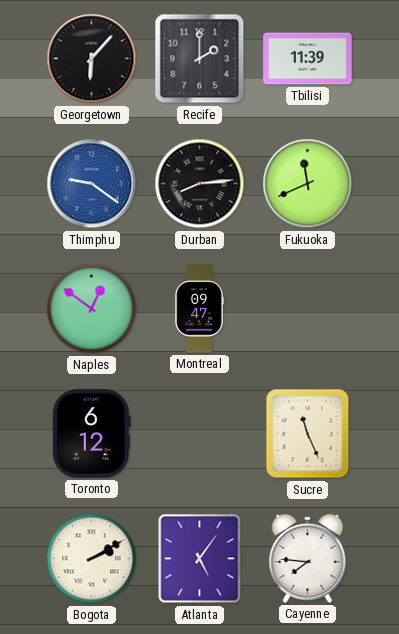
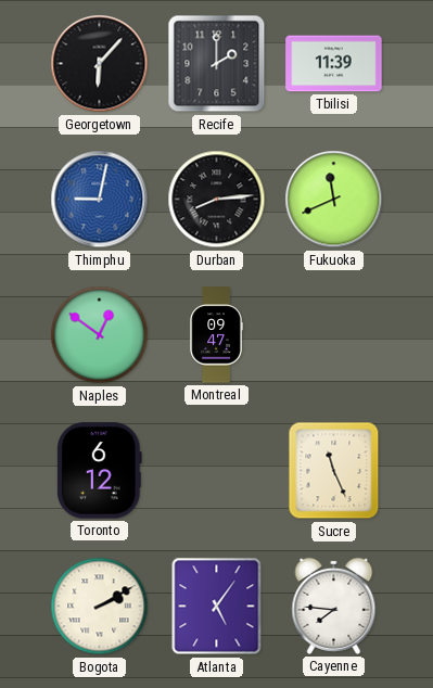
Thimphu: 9:21 -> 9:02 (100, 200)
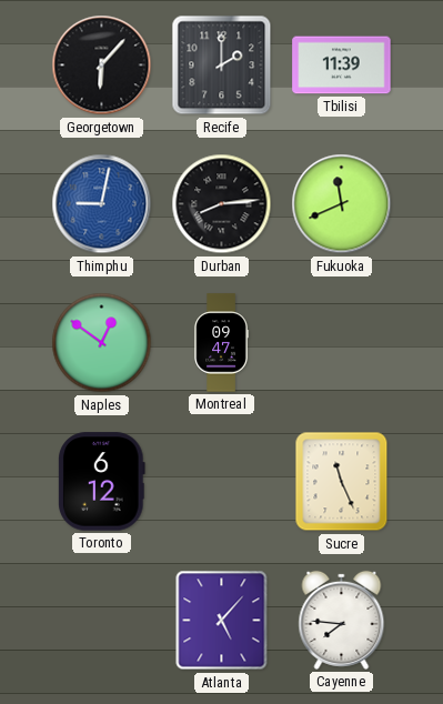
Bogota: 2:10 -> none (100, 607)
Atlanta: 5:06 -> 5:07 (222, 621)
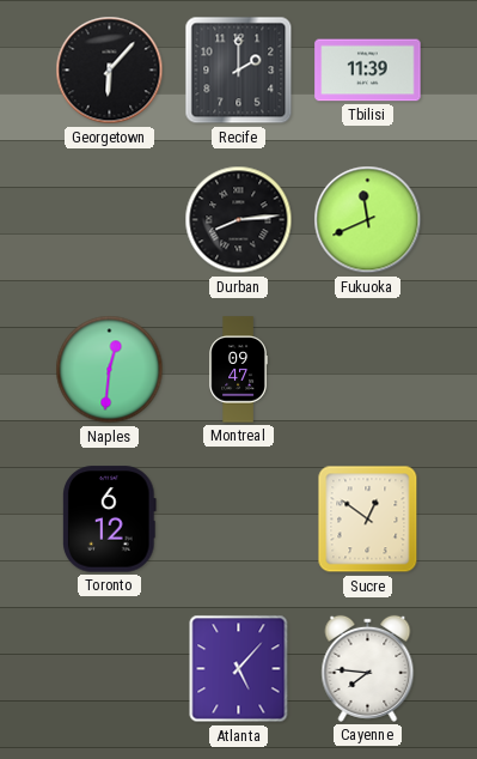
Thimphu: 9:02 -> none (102, 204)
Naples: 12:51 -> 12:31 (110, 370)
Sucre: 11:26 -> 12:51 (368, 520)
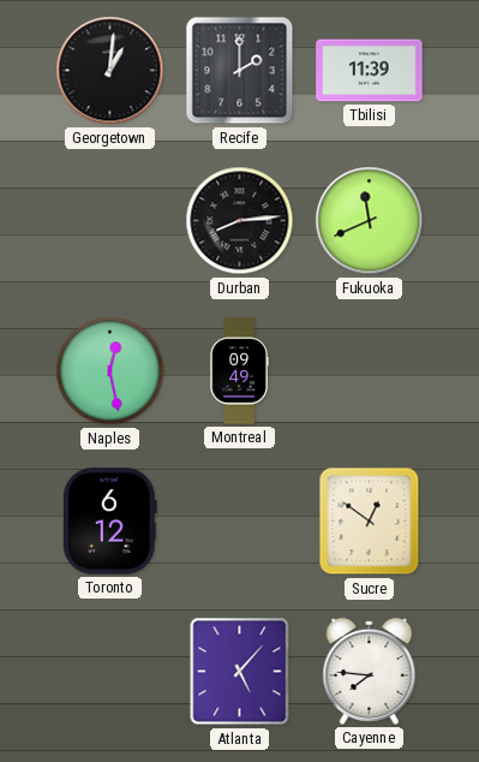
Georgetown: 6:07 -> 1:01 (110, 71)
Naples: 12:31 -> 12:28 (110, 371)
Montreal: 09:47 -> 09:49 (239, 371)
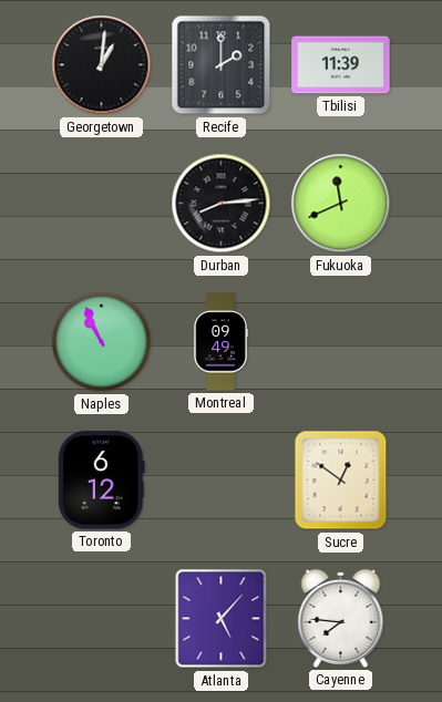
Naples: 12:28 -> 10:56 (102, 342)
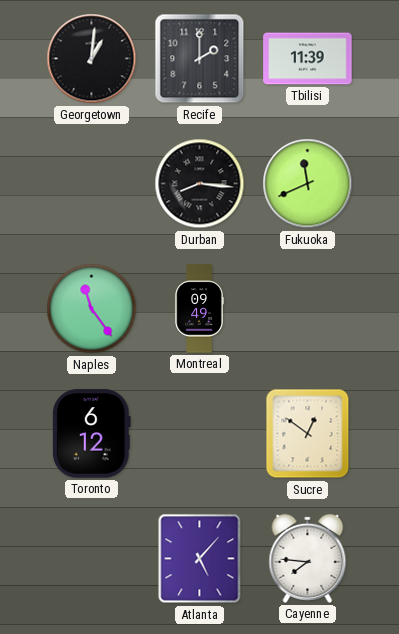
Durban: 8:14 -> 8:16 (200, 184)
Naples: 10:56 -> 11:24 (92, 309)
